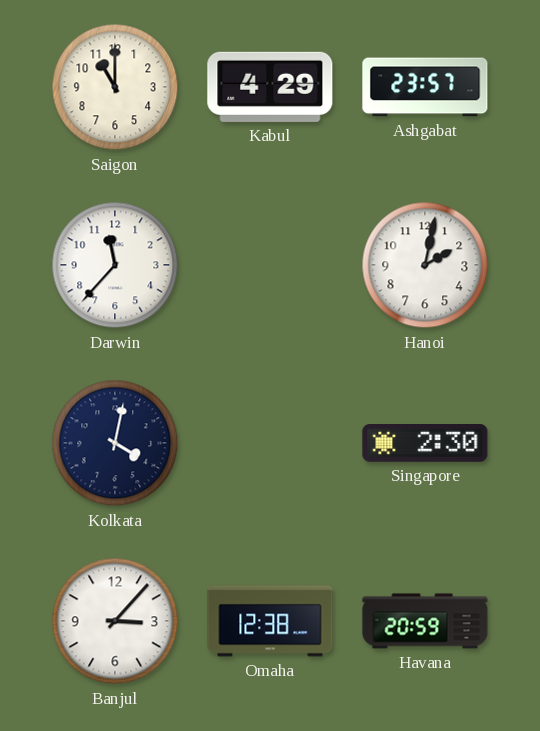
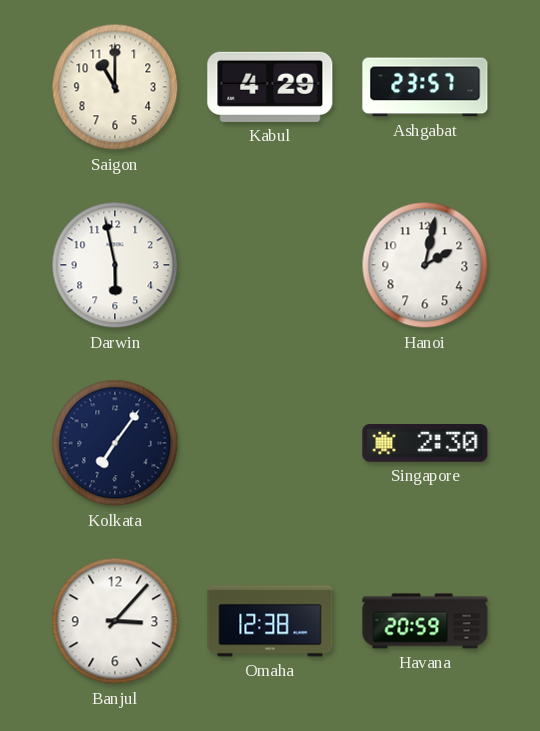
Darwin: 11:37 -> 5:58 (115, 265)
Kolkata: 4:02 -> 7:06 (115, 443)
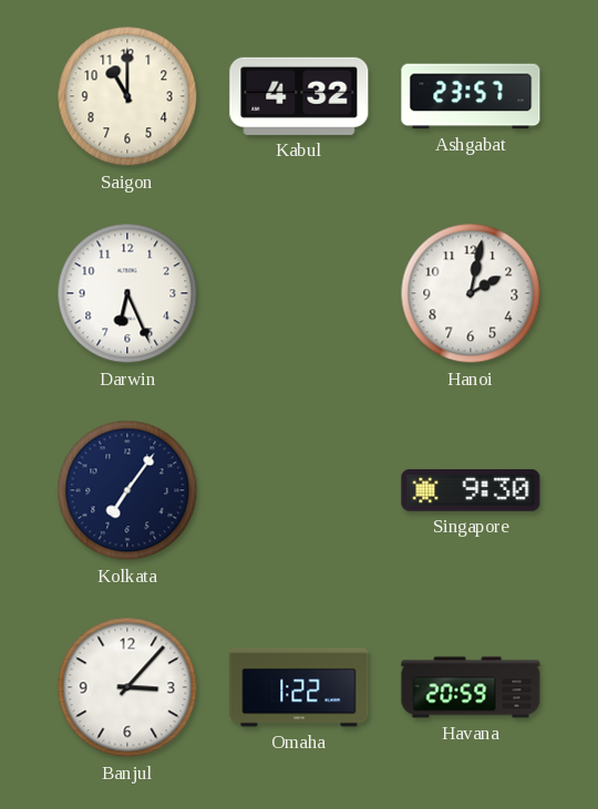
Kabul: 4:29 -> 4:32 (299, 96)
Darwin: 5:58 -> 6:26 (127, 293)
Singapore: 2:30 -> 9:30 (471, 491)
Omaha: 12:38 -> 1:22 (299, 687)
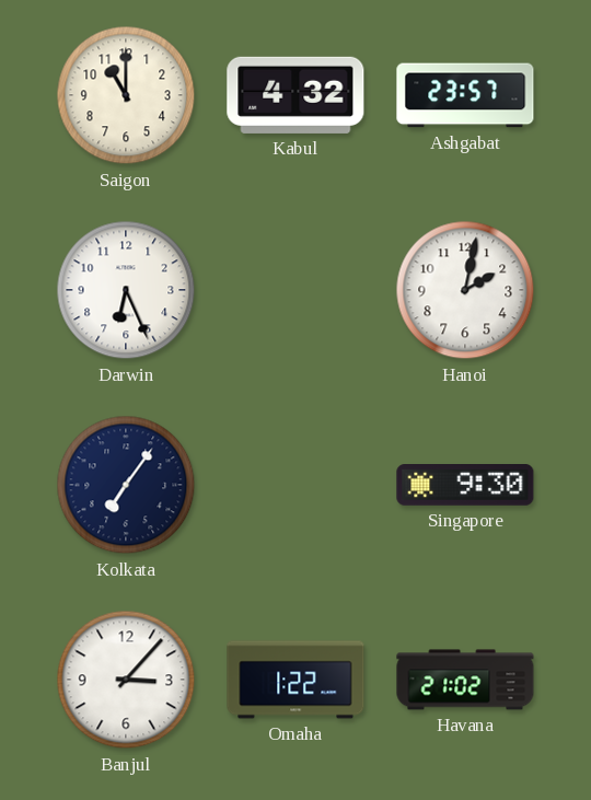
Havana: 20:59 -> 21:02 (465, 680)
